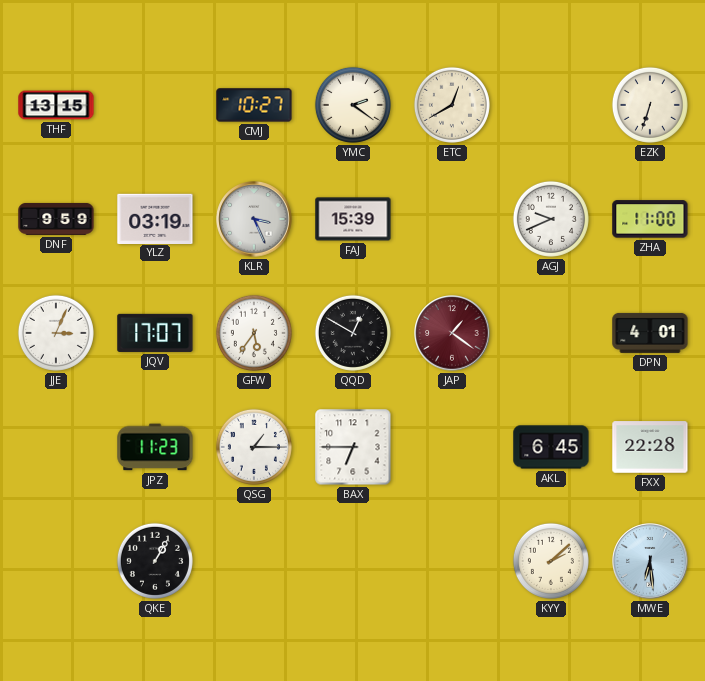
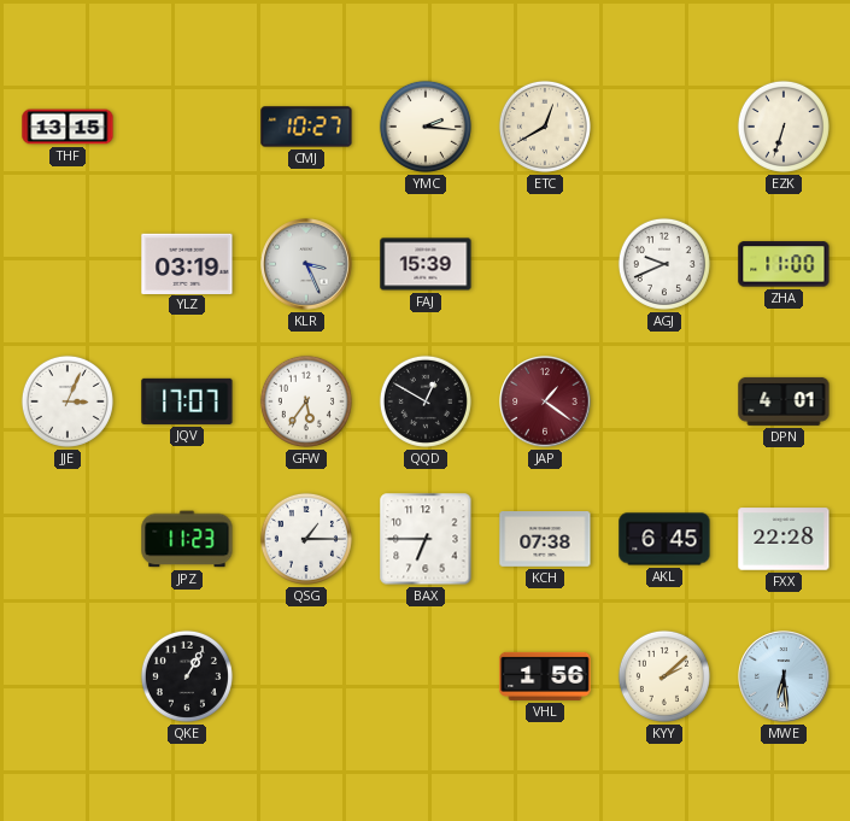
YMC: 2:21 -> 2:16 (426, 127)
DNF: 9:59 -> none (56, 219)
KCH: none -> 07:38 (545, 540)
VHL: none -> 1:56 (545, 676)
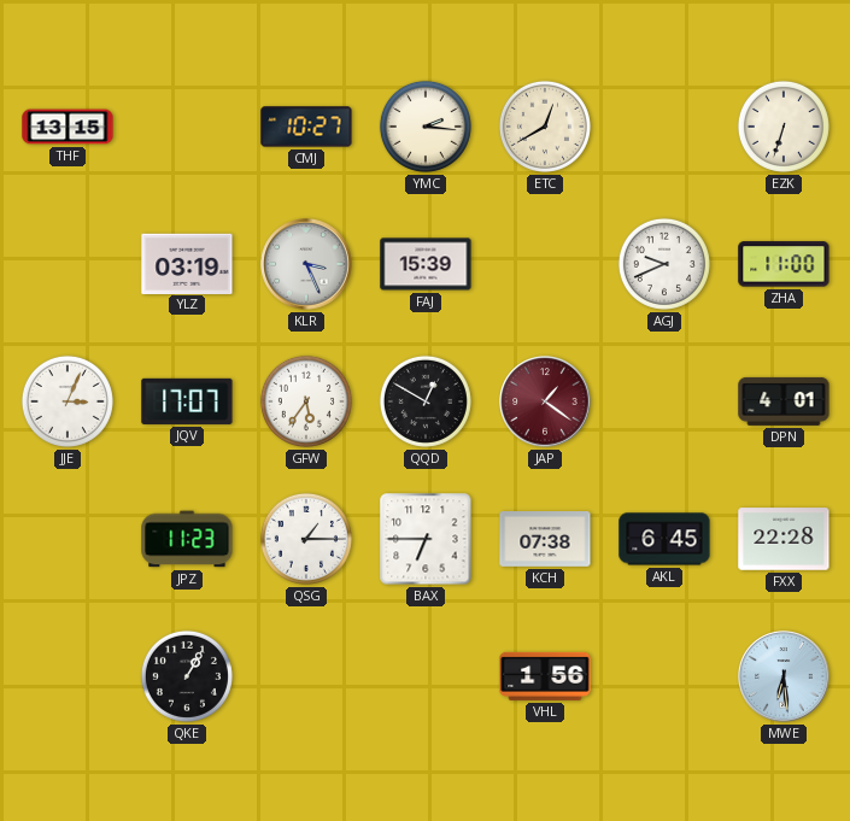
KYY: 2:08 -> none (664, 676)
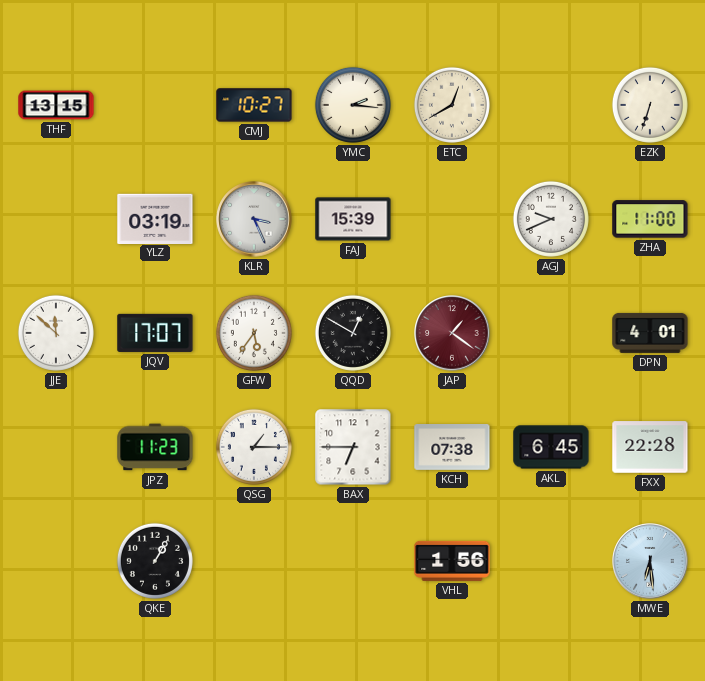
JJE: 3:04 -> 11:52 (56, 333)
